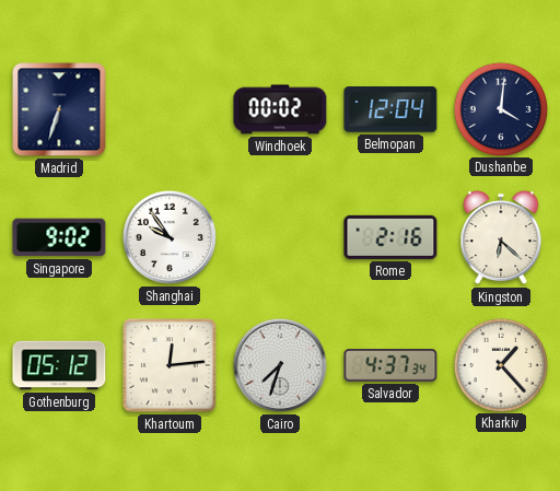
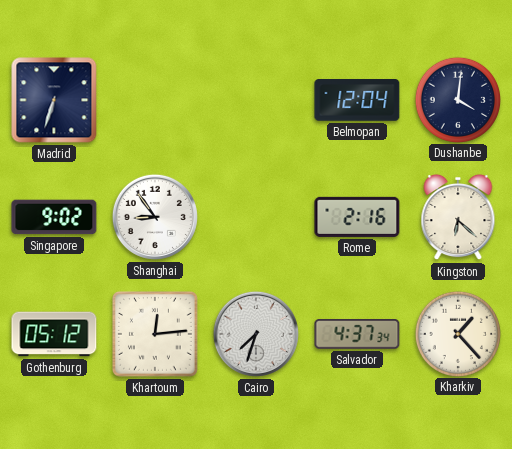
Windhoek: 00:02 -> none (280, 109)
Shanghai: 9:54 -> 8:54 (155, 217)
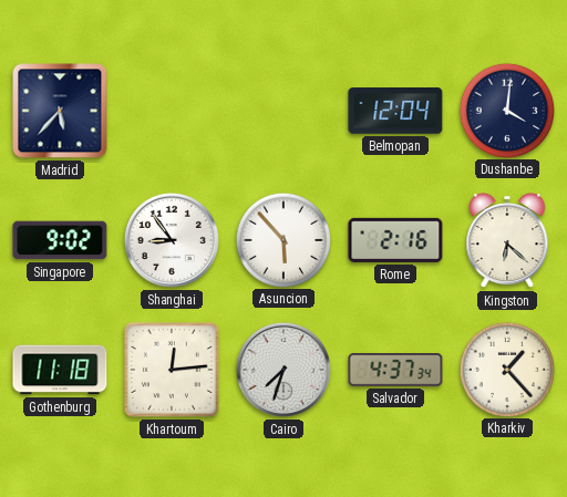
Madrid: 6:33 -> 5:37 (60, 111)
Asuncion: none -> 5:53 (282, 239)
Gothenburg: 05:12 -> 11:18 (60, 370)
